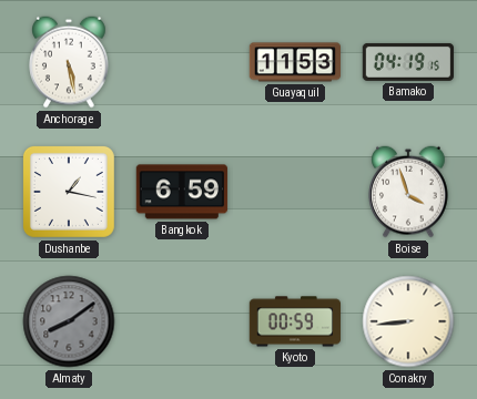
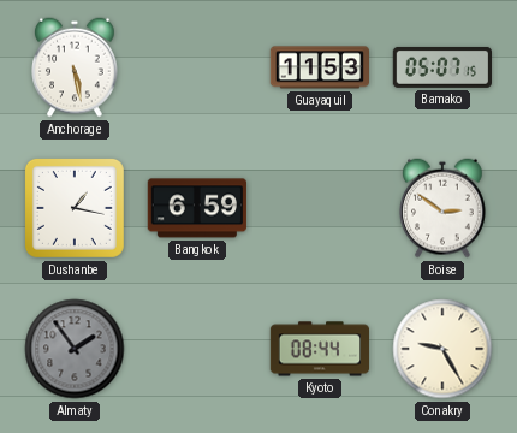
Bamako: 04:19 -> 05:07 (441, 67)
Boise: 3:57 -> 2:51 (442, 208)
Almaty: 8:09 -> 1:54 (75, 349)
Kyoto: 00:59 -> 08:44 (319, 349)
Conakry: 8:44 -> 9:25 (442, 349)
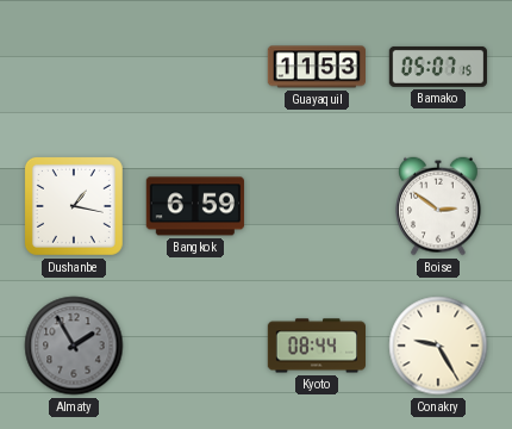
Anchorage: 5:28 -> none (75, 67)
Almaty: 1:54 -> 1:55 (74, 346)
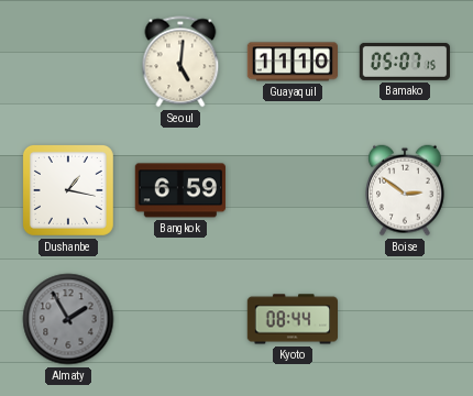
Seoul: none -> 5:01 (180, 62)
Guayaquil: 11:53 -> 11:10 (291, 62)
Conakry: 9:25 -> none (438, 346)
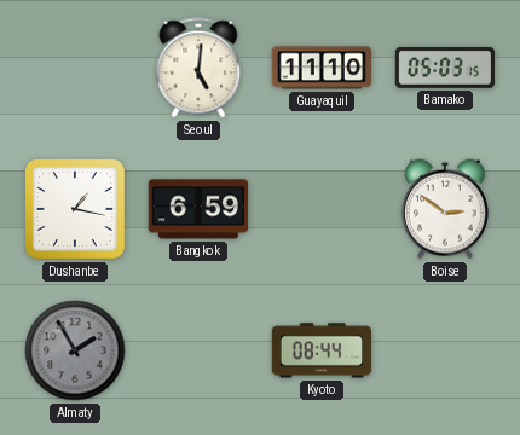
Bamako: 05:07 -> 05:03 (444, 68)
